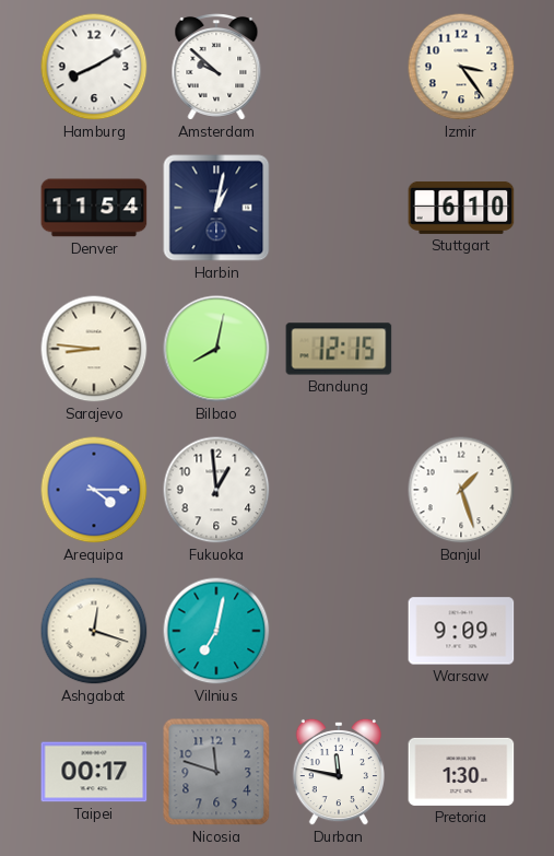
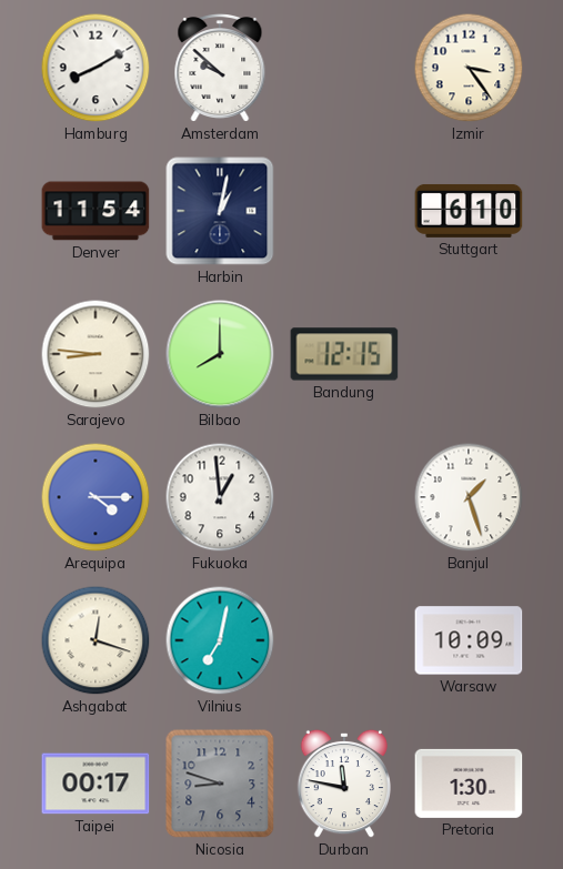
Bilbao: 8:02 -> 8:00 (220, 354)
Warsaw: 9:09 -> 10:09 (469, 640)
Nicosia: 11:48 -> 8:48 (220, 784)
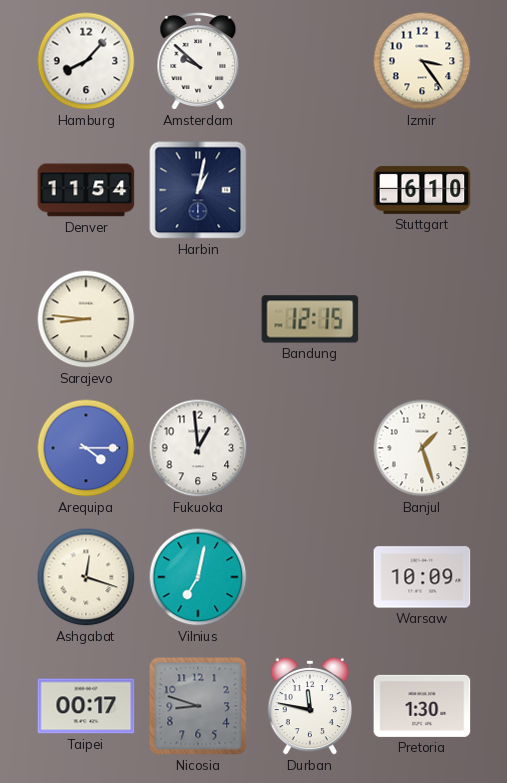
Hamburg: 8:10 -> 8:07 (86, 61)
Bilbao: 8:00 -> none (220, 354)
